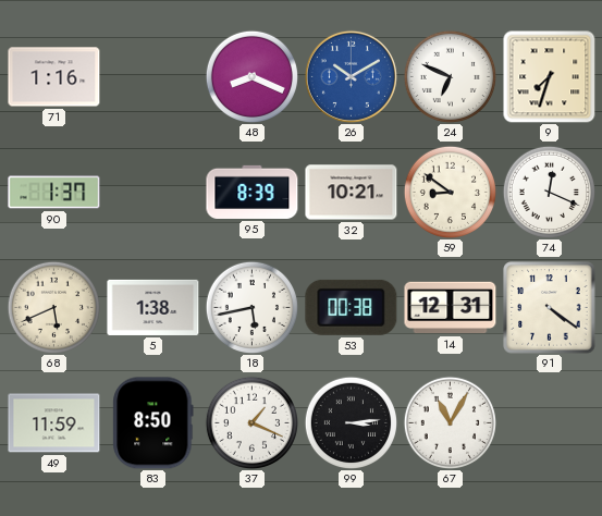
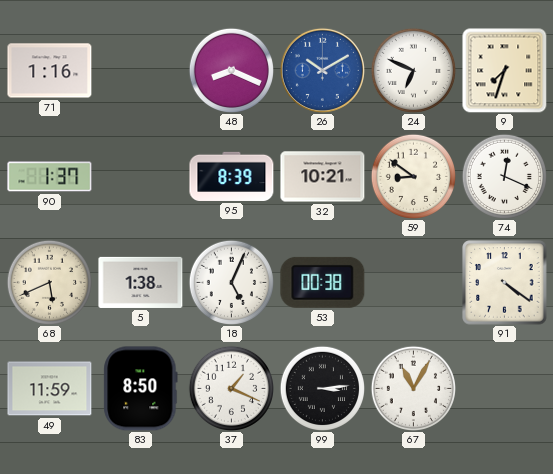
18: 5:43 -> 5:04 (231, 282)
14: 12:31 -> none (451, 308)
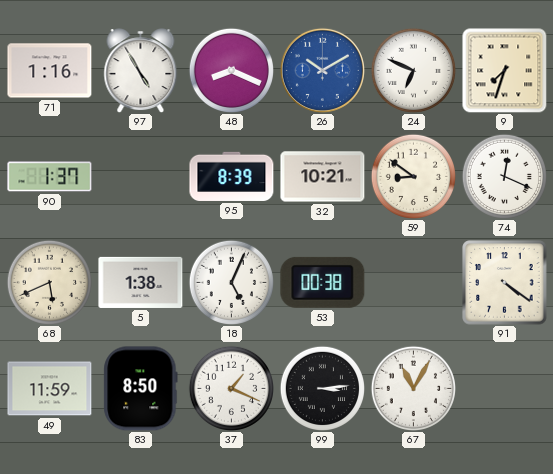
97: none -> 4:55 (141, 71)
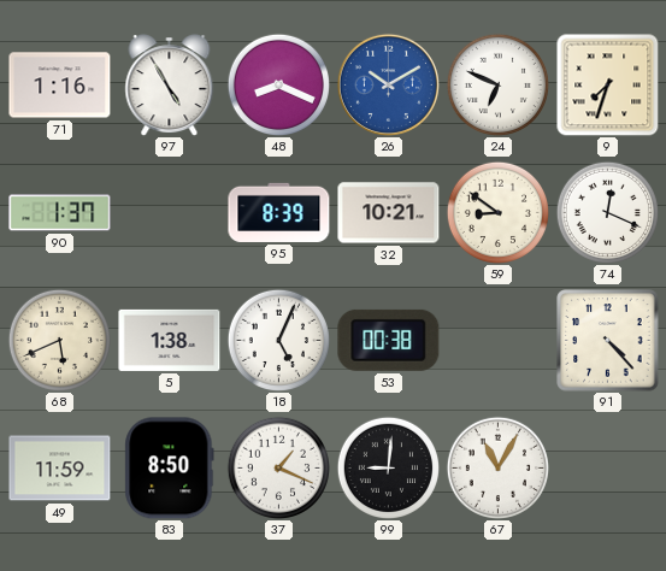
91: 4:21 -> 4:23 (608, 341)
99: 3:14 -> 9:01 (388, 467)
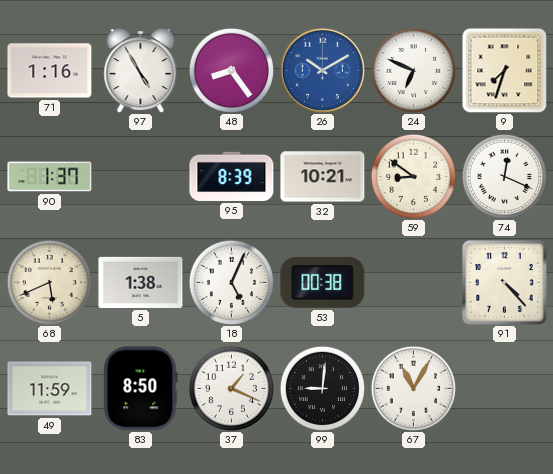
48: 8:19 -> 8:24 (231, 70)
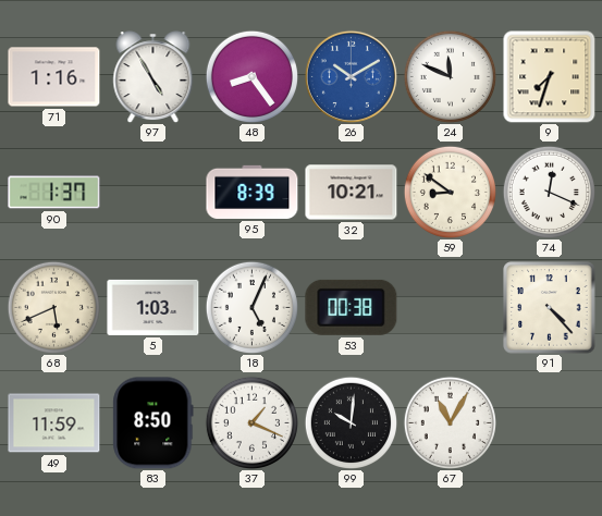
24: 6:49 -> 11:49 (450, 76)
5: 1:38 -> 1:03 (153, 307)
99: 9:01 -> 10:01 (351, 422)
